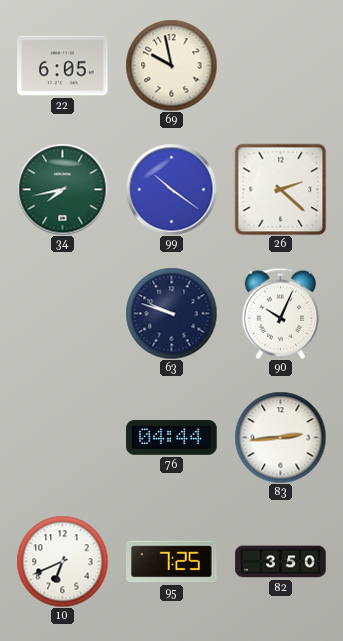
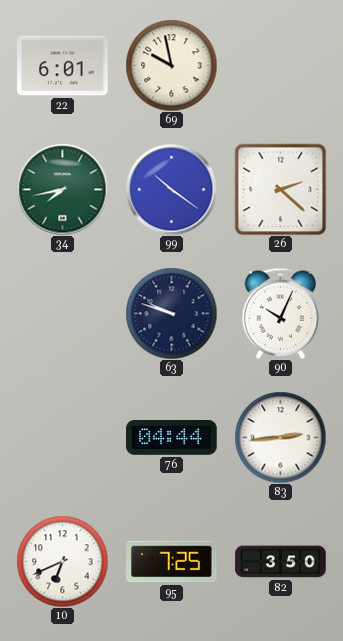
22: 6:05 -> 6:01 (63, 66)
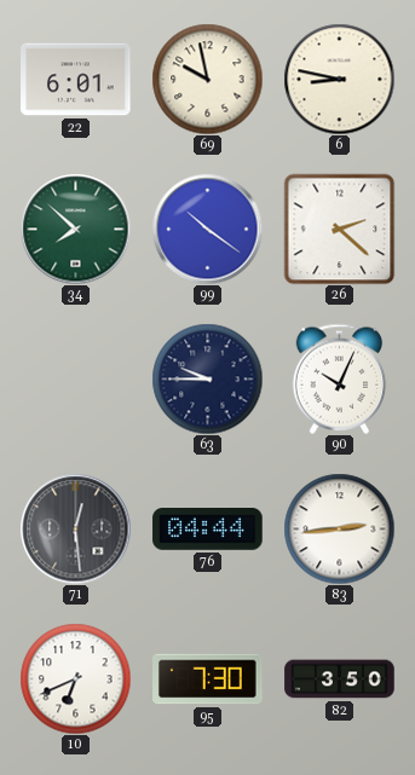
6: none -> 8:47 (339, 79)
34: 7:43 -> 7:52 (75, 229)
63: 9:48 -> 9:45 (207, 378)
71: none -> 12:29 (75, 528)
95: 7:25 -> 7:30 (208, 679)
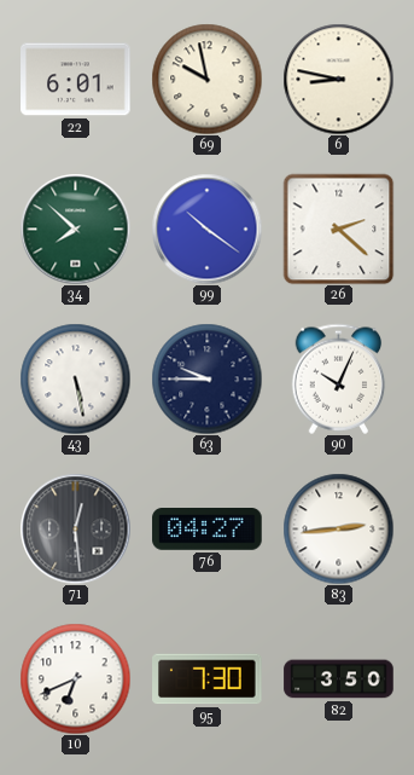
43: none -> 5:28 (75, 378)
76: 04:44 -> 04:27 (208, 530)
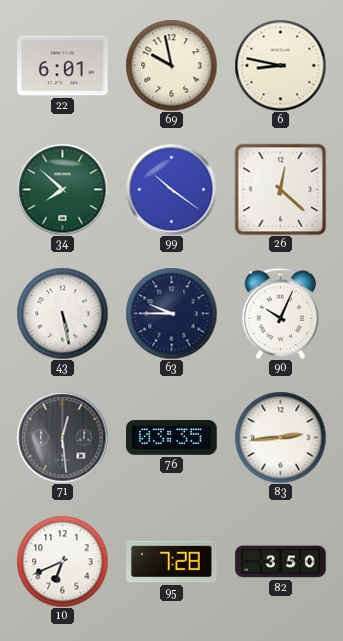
26: 2:22 -> 12:22 (280, 189)
76: 04:27 -> 03:35 (172, 438)
95: 7:30 -> 7:28 (172, 562)
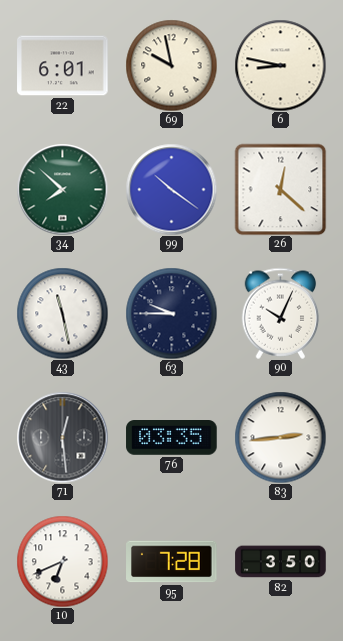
43: 5:28 -> 11:28 (62, 313)
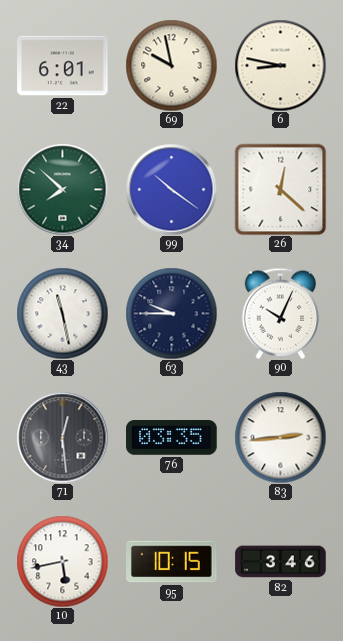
10: 6:41 -> 5:43 (62, 561)
95: 7:28 -> 10:15 (172, 562)
82: 3:50 -> 3:46 (281, 562)
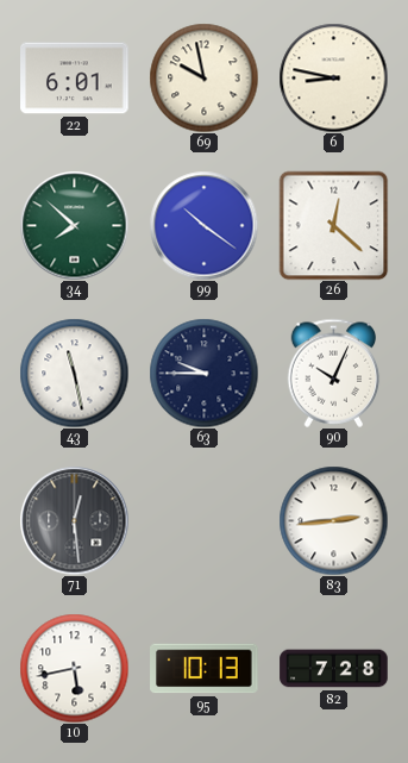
76: 03:35 -> none (172, 438)
95: 10:15 -> 10:13 (205, 669)
82: 3:46 -> 7:28 (334, 669)
